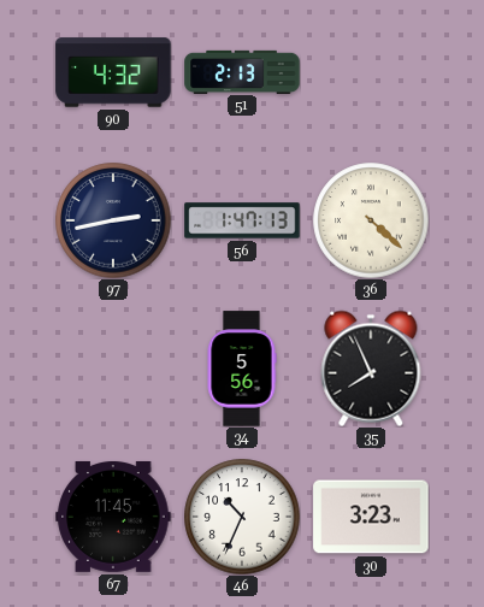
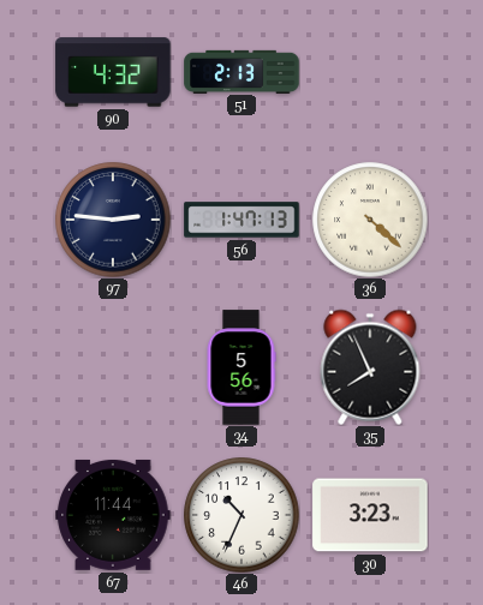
97: 2:43 -> 2:46 (113, 220)
67: 11:45 -> 11:44 (113, 515)
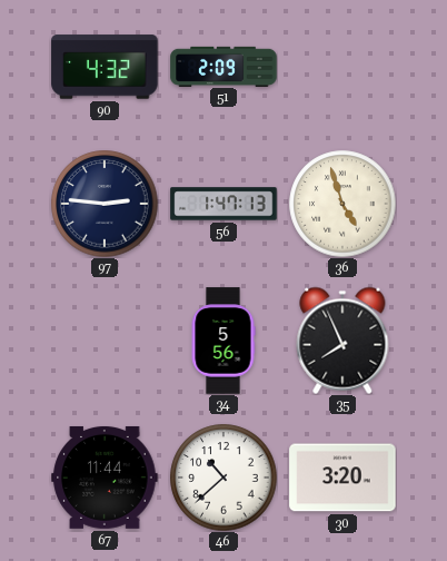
51: 2:13 -> 2:09 (223, 66)
36: 4:22 -> 4:57 (342, 204)
46: 10:34 -> 10:38 (223, 478)
30: 3:23 -> 3:20 (342, 478)
